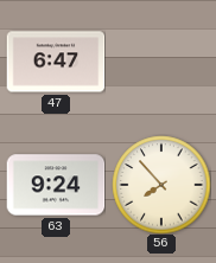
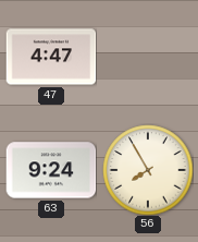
47: 6:47 -> 4:47 (51, 57)
56: 7:53 -> 7:55 (148, 170)
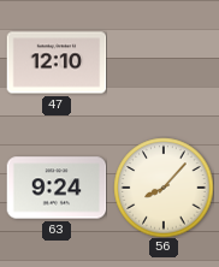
47: 4:47 -> 12:10 (57, 63)
56: 7:55 -> 8:07 (164, 188)
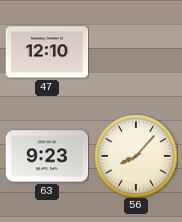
63: 9:24 -> 9:23 (47, 156)
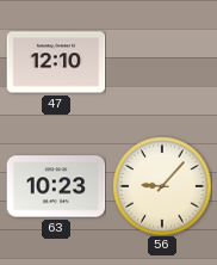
63: 9:23 -> 10:23 (56, 186)
56: 8:07 -> 9:07 (162, 186)
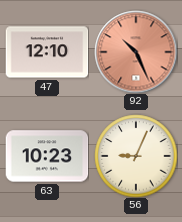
92: none -> 10:26 (136, 52)
56: 9:07 -> 9:04 (136, 156)
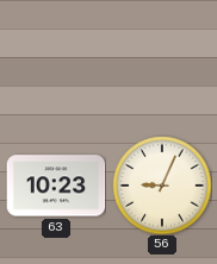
47: 12:10 -> none (47, 52)
92: 10:26 -> none (136, 52)
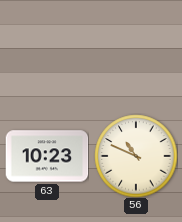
56: 9:04 -> 10:49 (136, 156)
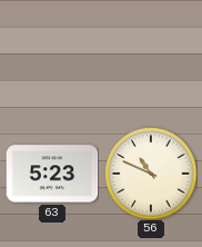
63: 10:23 -> 5:23 (52, 174)
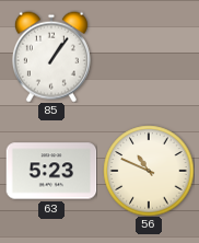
85: none -> 1:06 (51, 57)
